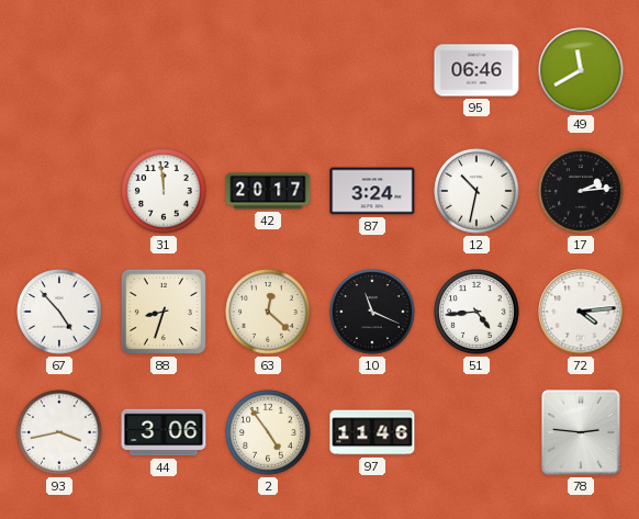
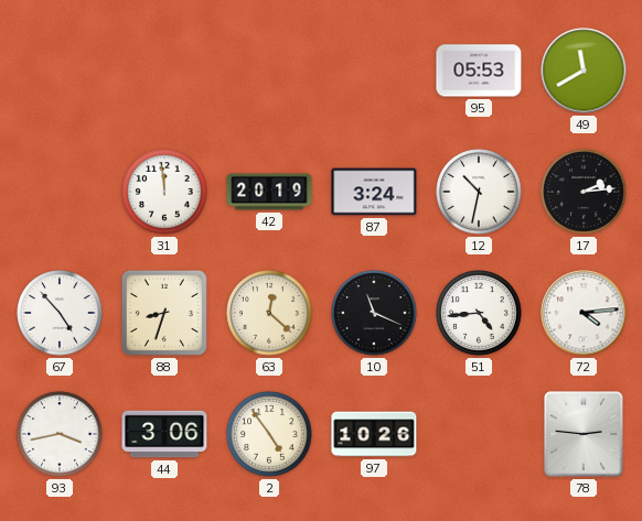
95: 06:46 -> 05:53 (479, 70)
42: 20:17 -> 20:19 (269, 192)
97: 11:46 -> 10:26 (374, 434)
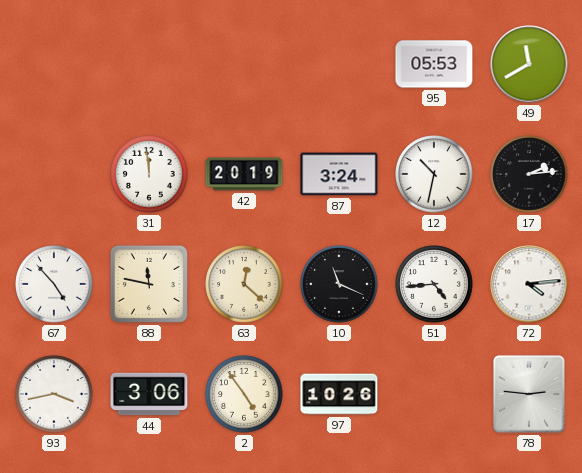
88: 8:33 -> 11:47 (149, 284)
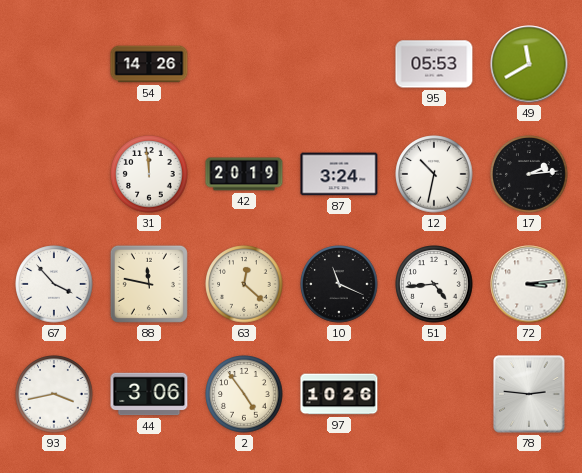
54: none -> 14:26 (149, 64)
67: 4:53 -> 3:53 (54, 284)
72: 4:14 -> 3:14 (529, 284)
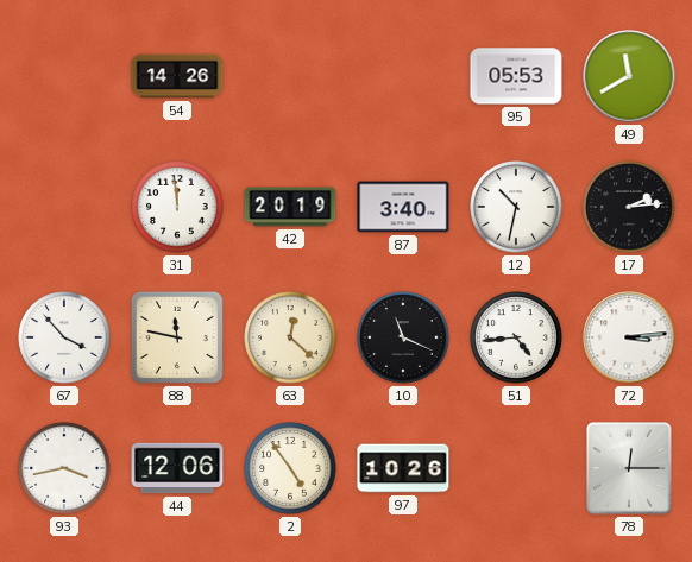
87: 3:24 -> 3:40 (403, 207)
44: 3:06 -> 12:06 (177, 468)
78: 2:46 -> 12:15 (629, 468)
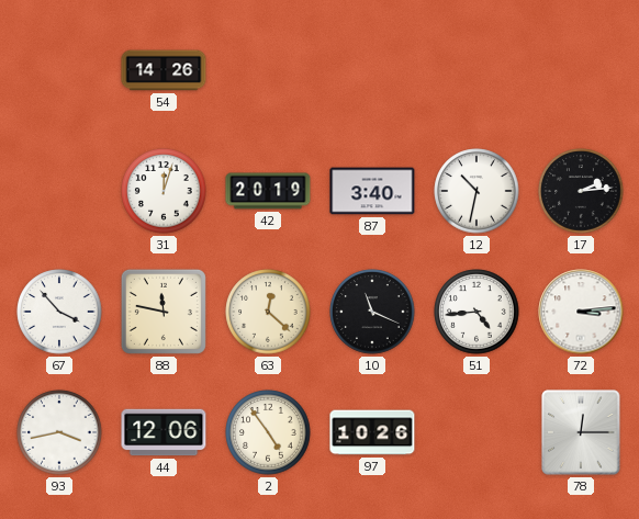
95: 05:53 -> none (516, 76)
49: 11:40 -> none (629, 76)
31: 11:59 -> 12:03 (164, 191)
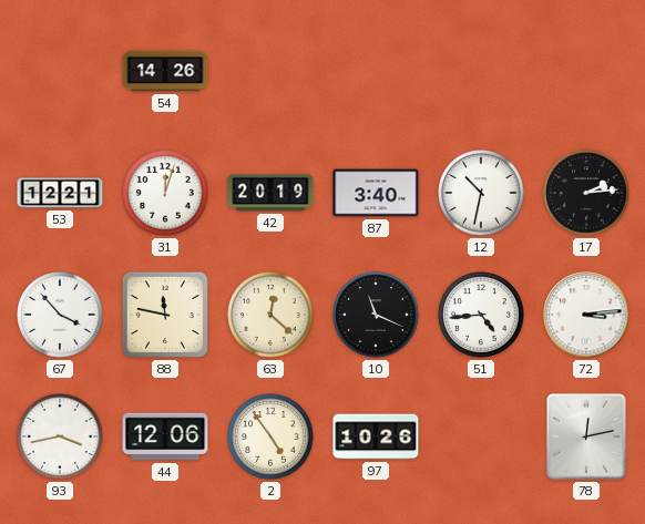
53: none -> 12:21 (60, 193)
78: 12:15 -> 12:13 (586, 436)
